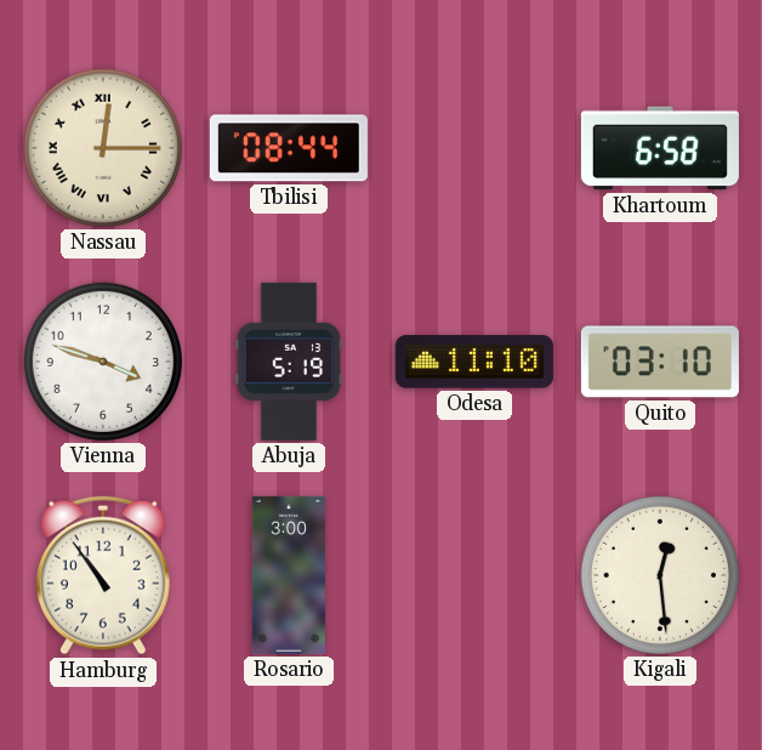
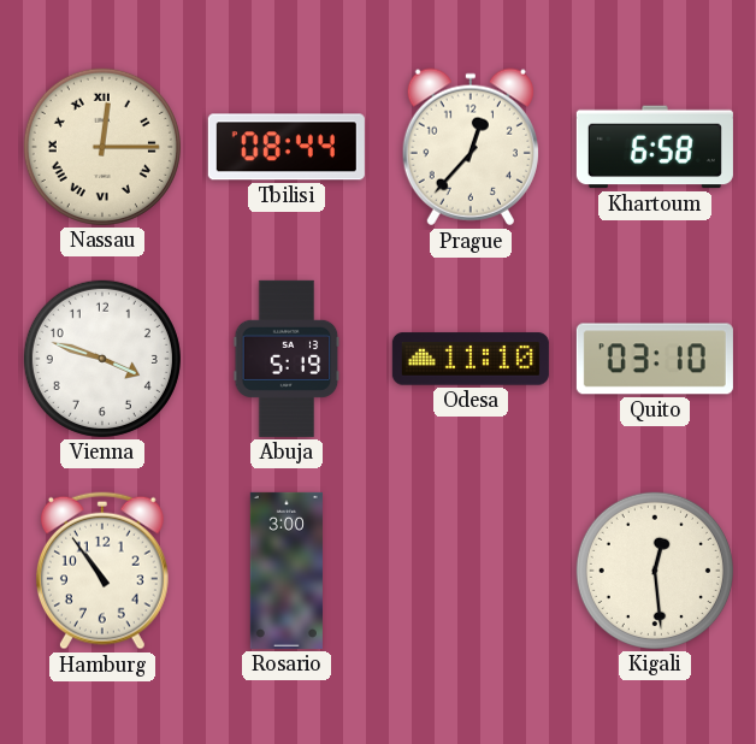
Prague: none -> 12:37 (471, 147)
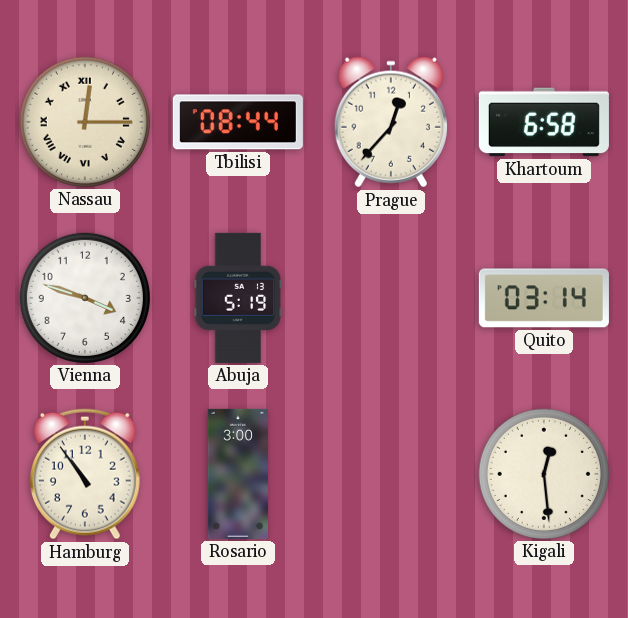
Odesa: 11:10 -> none (471, 359)
Quito: 03:10 -> 03:14 (544, 298)
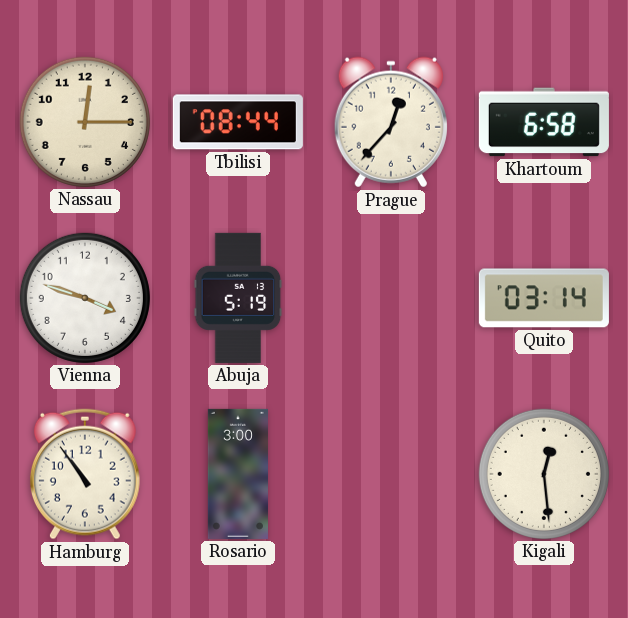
Nassau numerals: Roman -> Arabic (85, 122)
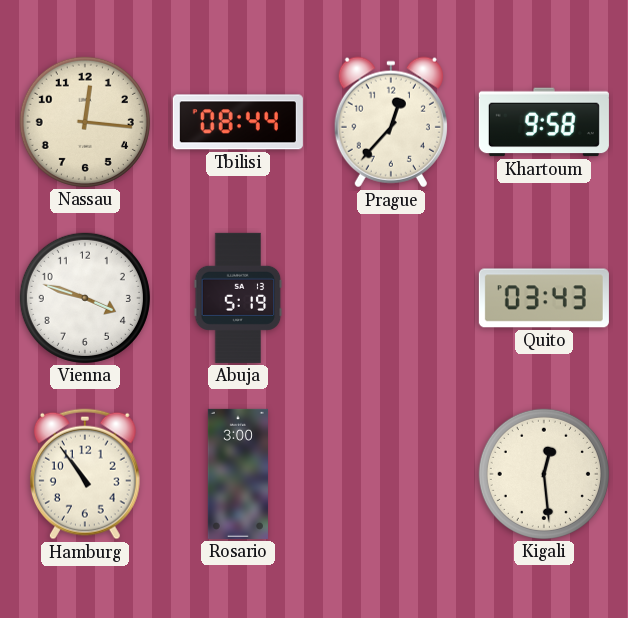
Nassau: 12:15 -> 12:16 (85, 122)
Khartoum: 6:58 -> 9:58 (544, 122)
Quito: 03:14 -> 03:43 (544, 298)
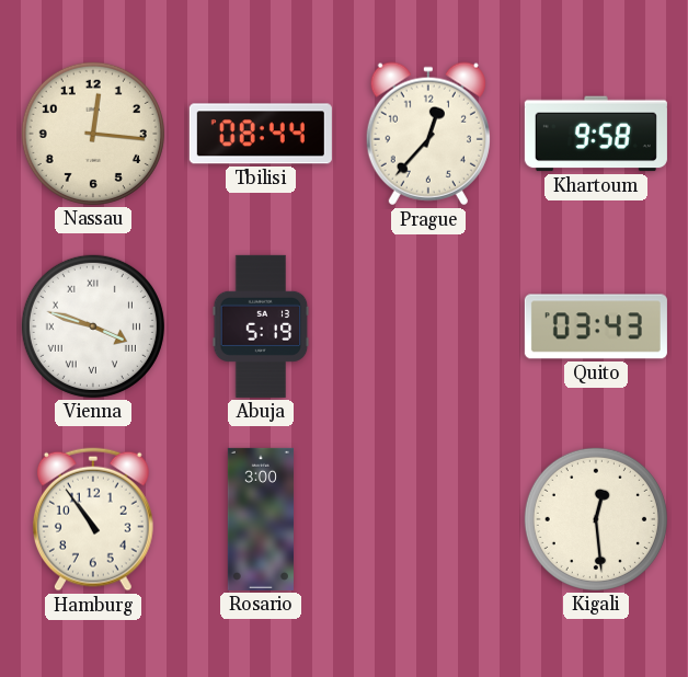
Vienna numerals: Arabic -> Roman (93, 326)
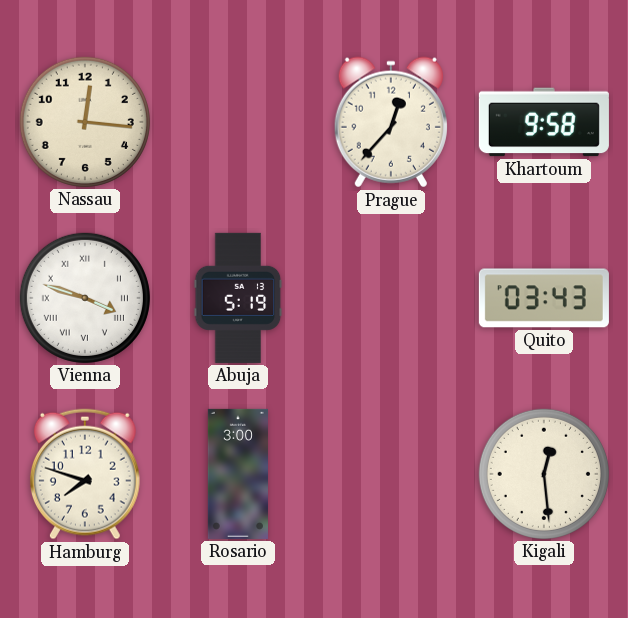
Tbilisi: 08:44 -> none (261, 134)
Hamburg: 10:54 -> 7:48 (85, 474)
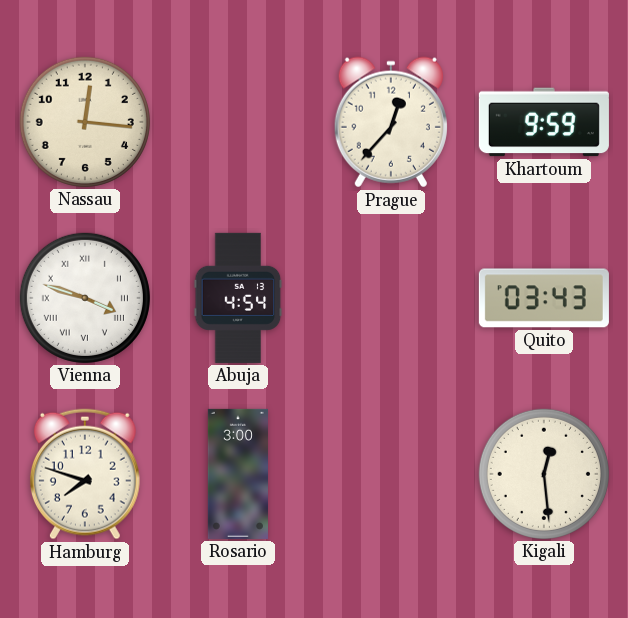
Khartoum: 9:58 -> 9:59 (544, 122)
Abuja: 5:19 -> 4:54 (238, 298)
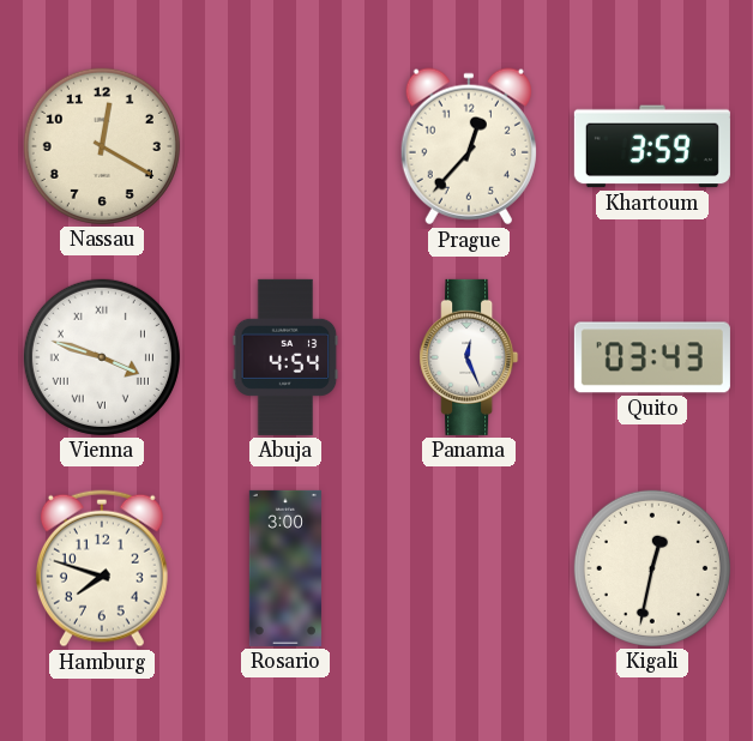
Nassau: 12:16 -> 12:20 (102, 146)
Khartoum: 9:59 -> 3:59 (652, 146)
Panama: none -> 12:26 (469, 357)
Kigali: 12:29 -> 12:32 (652, 568)
